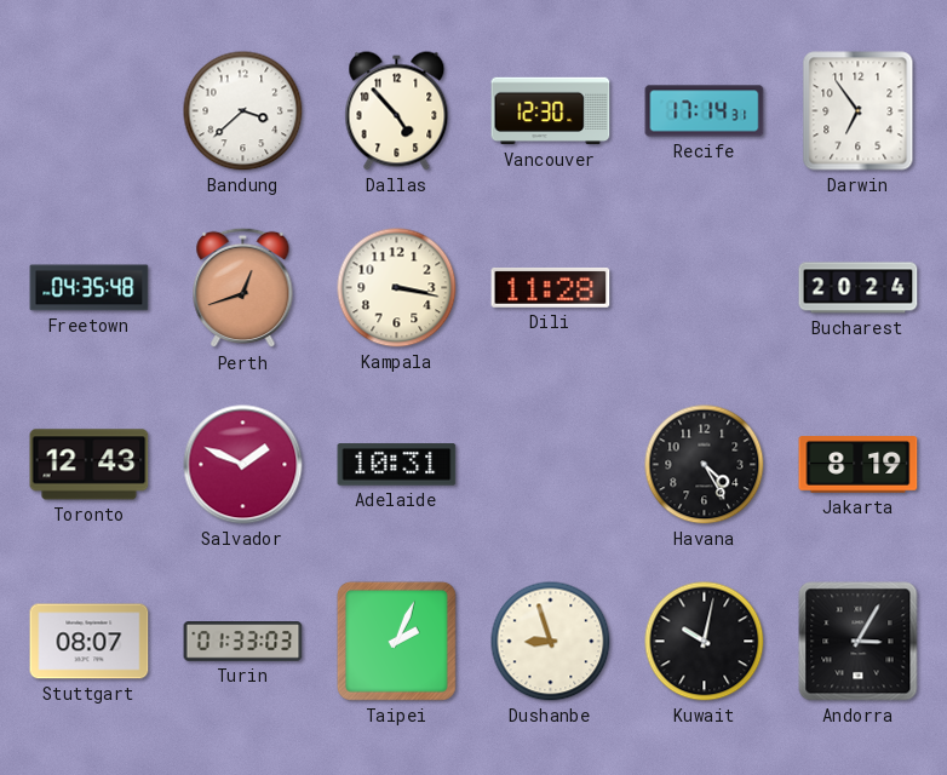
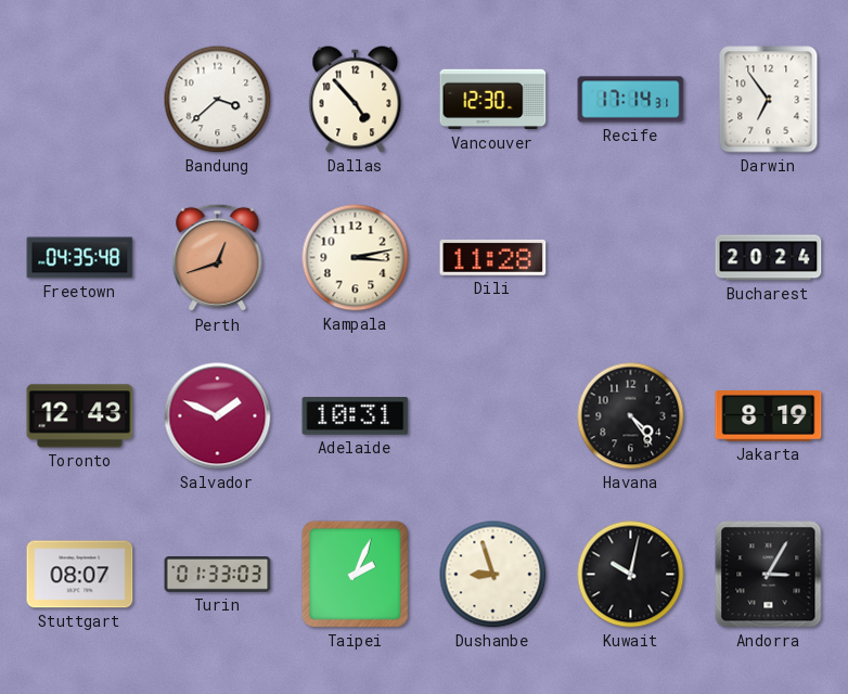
Kampala: 3:17 -> 3:13 (356, 258)
Havana: 4:25 -> 4:24 (631, 416)
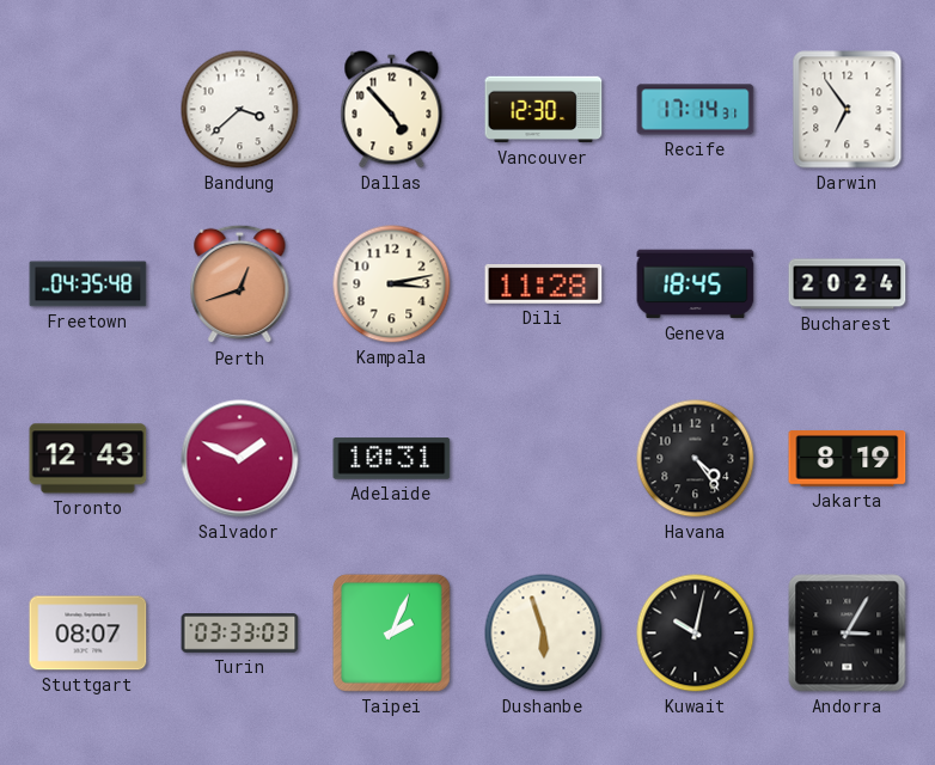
Geneva: none -> 18:45 (696, 284)
Turin: 01:33 -> 03:33 (240, 634)
Dushanbe: 8:57 -> 5:57 (544, 634)
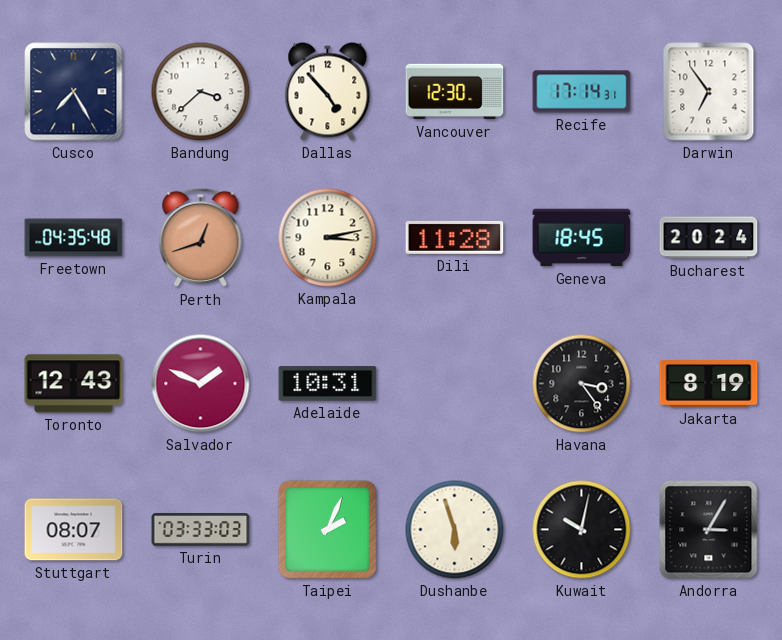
Cusco: none -> 7:25 (74, 92)
Havana: 4:24 -> 3:24 (582, 384)
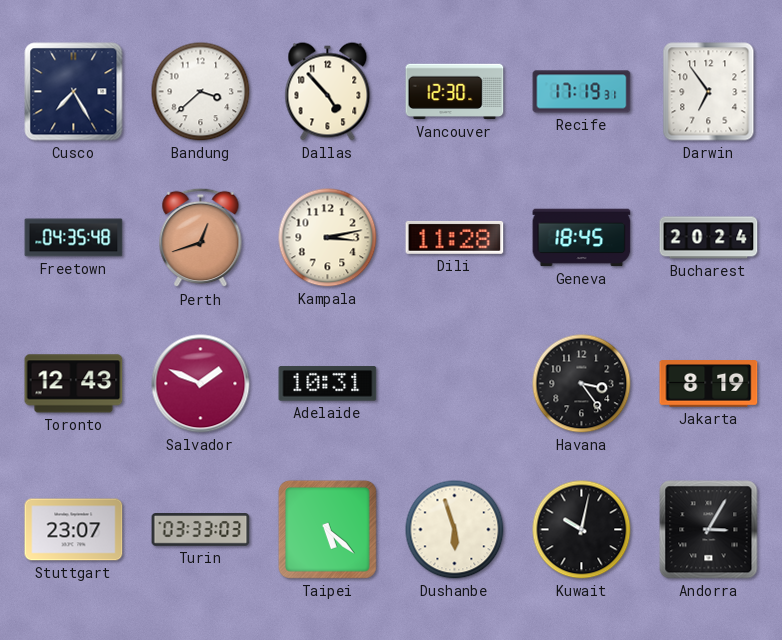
Recife: 17:14 -> 17:19 (582, 92)
Stuttgart: 08:07 -> 23:07 (74, 530)
Taipei: 2:04 -> 5:22 (327, 529)
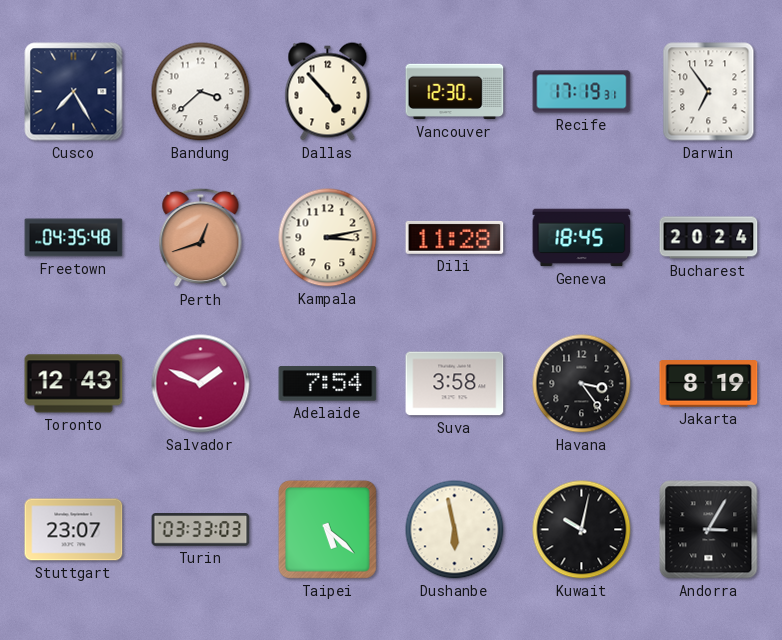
Adelaide: 10:31 -> 7:54 (328, 384)
Suva: none -> 3:58 (455, 384)
Dushanbe: 5:57 -> 5:58 (455, 530)
